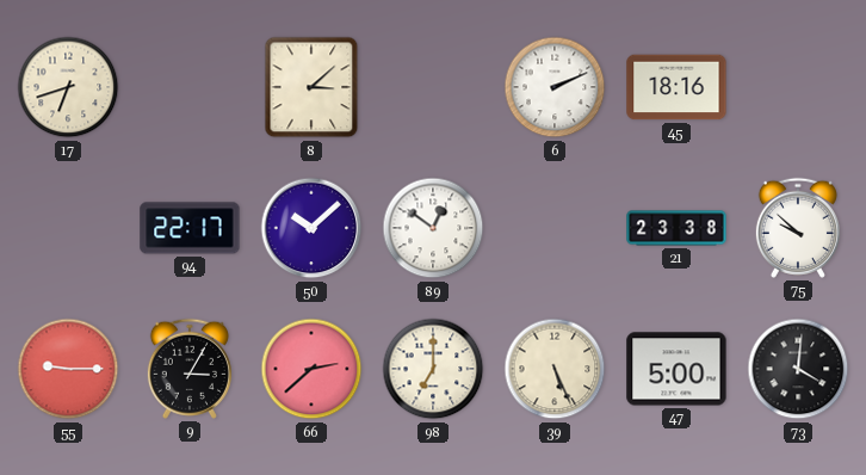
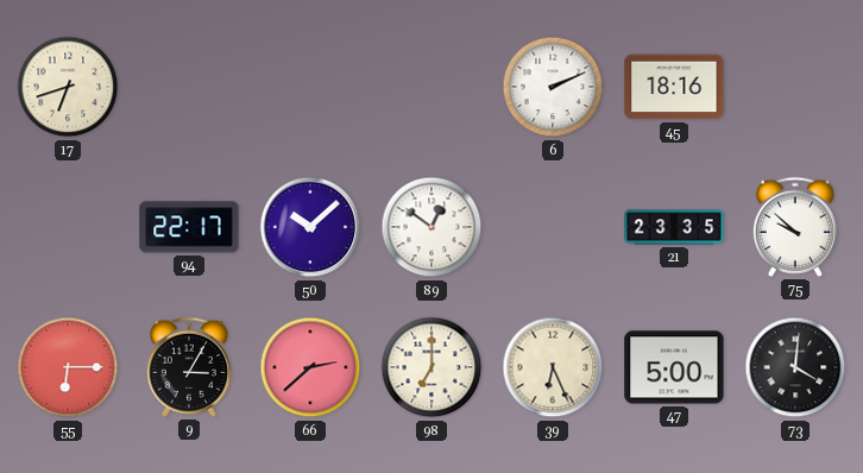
8: 3:08 -> none (311, 87)
21: 23:38 -> 23:35 (674, 227)
55: 9:15 -> 6:15 (68, 367)
39: 5:26 -> 6:26 (553, 367)
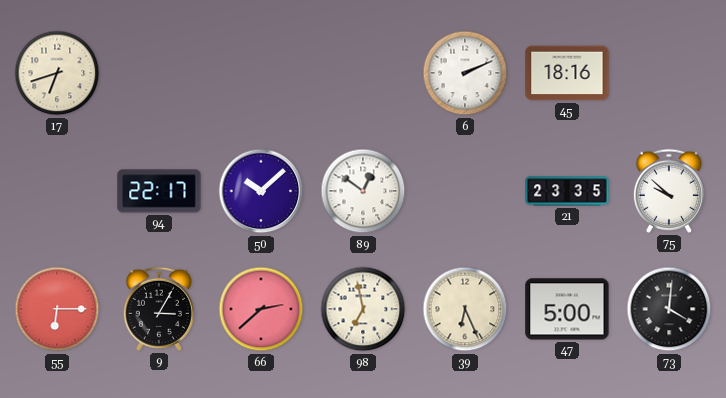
98: 7:00 -> 6:58 (363, 309)
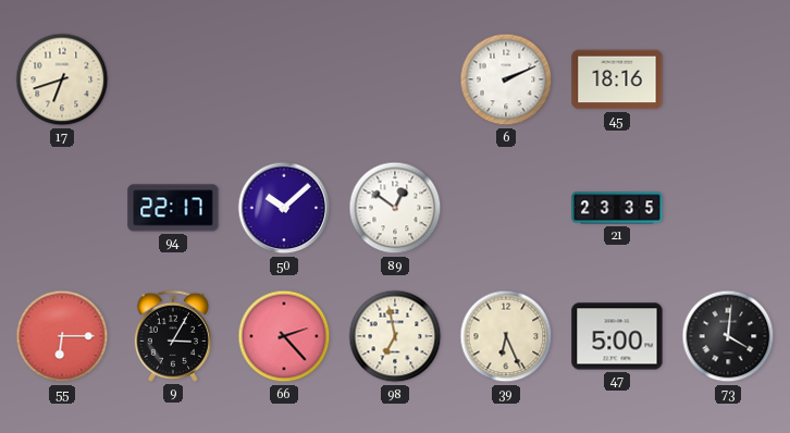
75: 9:52 -> none (669, 191)
66: 2:38 -> 2:23 (284, 336)
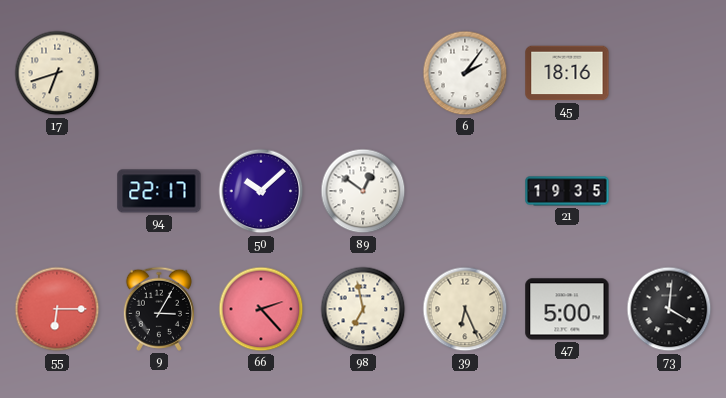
6: 2:11 -> 2:06 (465, 73)
21: 23:35 -> 19:35 (567, 191)
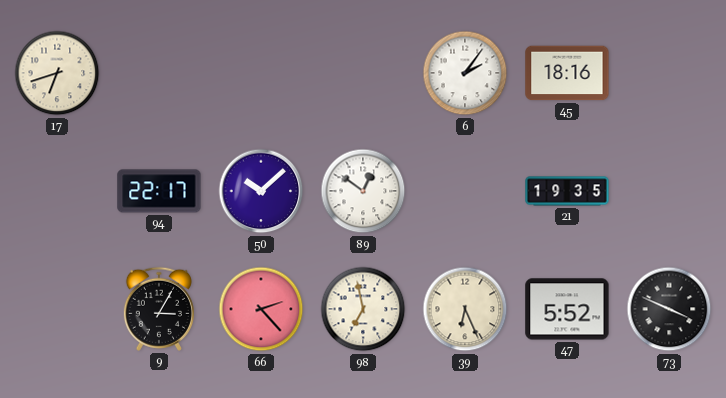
55: 6:15 -> none (57, 309)
47: 5:00 -> 5:52 (567, 309)
73: 4:01 -> 3:49 (669, 309)
